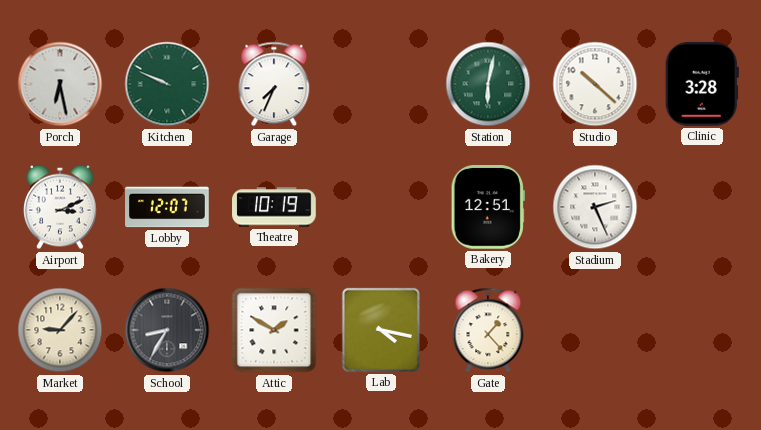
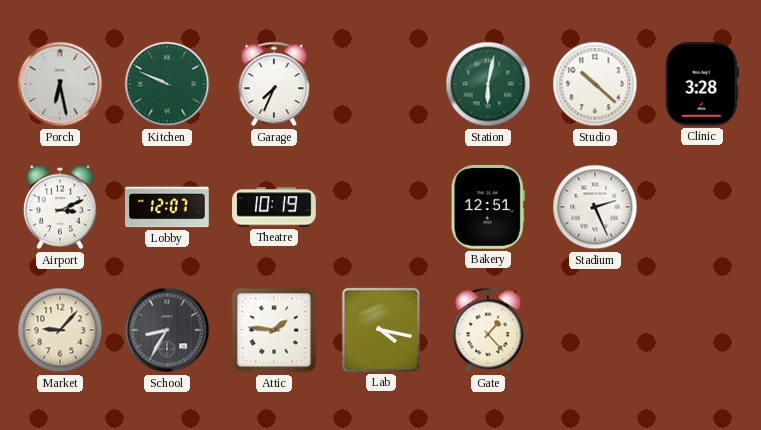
Attic: 1:50 -> 1:46 (274, 330)
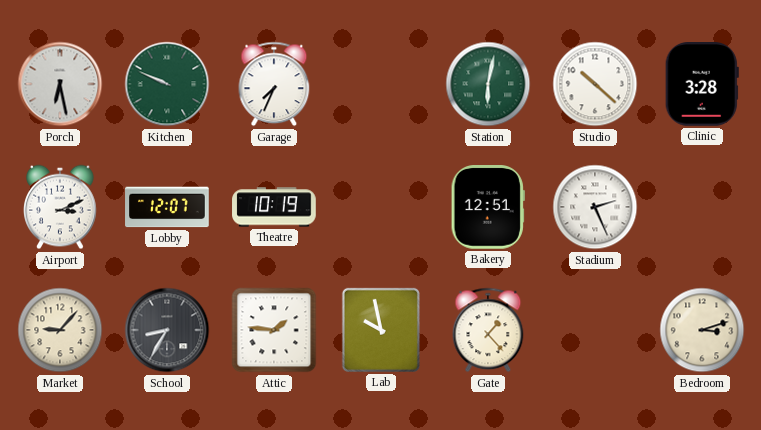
Lab: 4:17 -> 9:58 (381, 330)
Bedroom: none -> 3:12 (702, 330)
